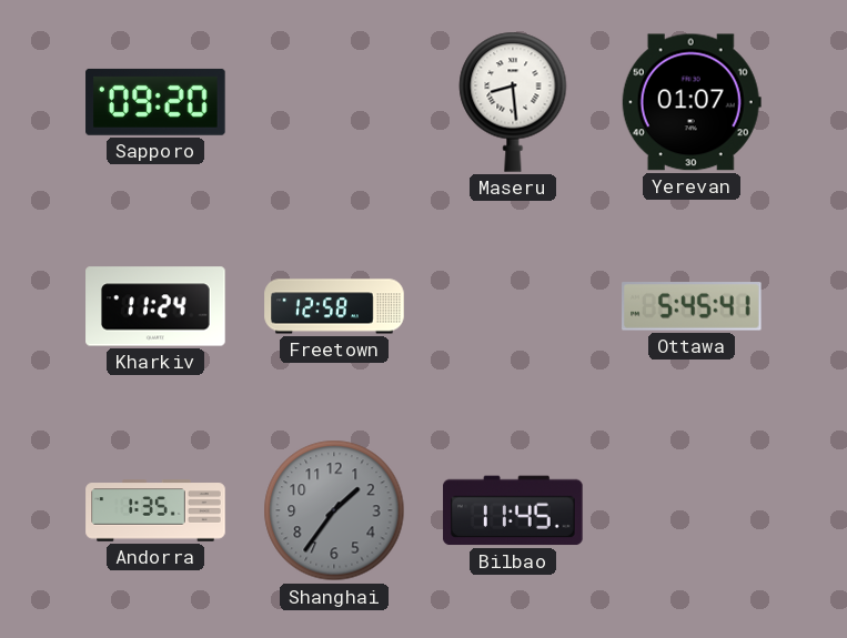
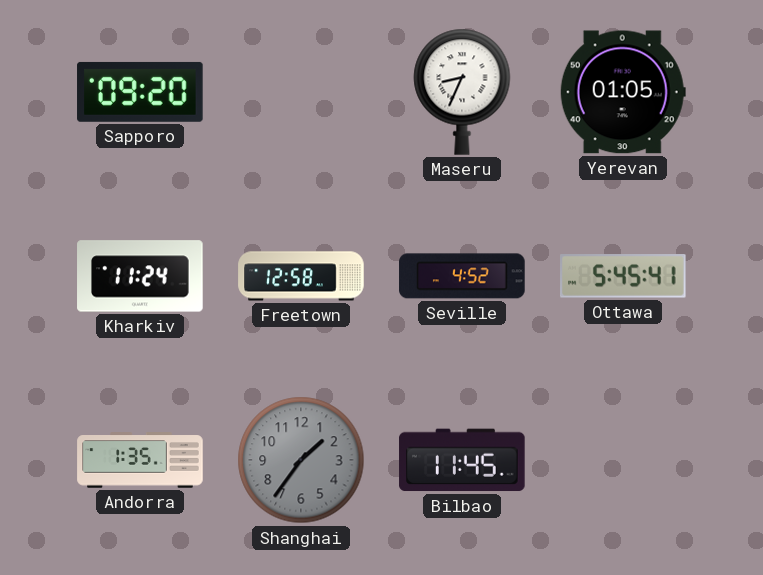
Maseru: 8:29 -> 8:34 (462, 92)
Yerevan: 01:07 -> 01:05 (623, 92)
Seville: none -> 4:52 (462, 276)
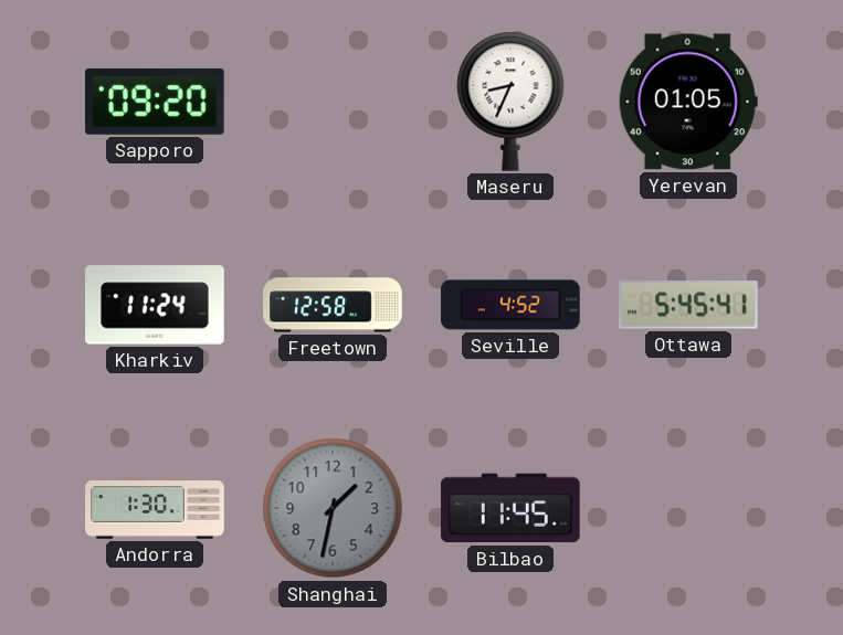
Andorra: 1:35 -> 1:30 (155, 508)
Shanghai: 1:36 -> 1:32 (333, 508)
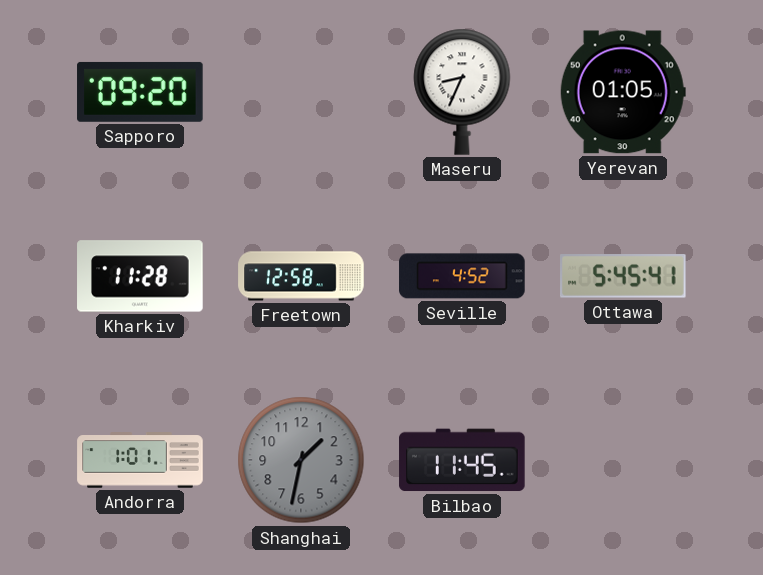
Kharkiv: 11:24 -> 11:28 (140, 276)
Andorra: 1:30 -> 1:01 (140, 460)
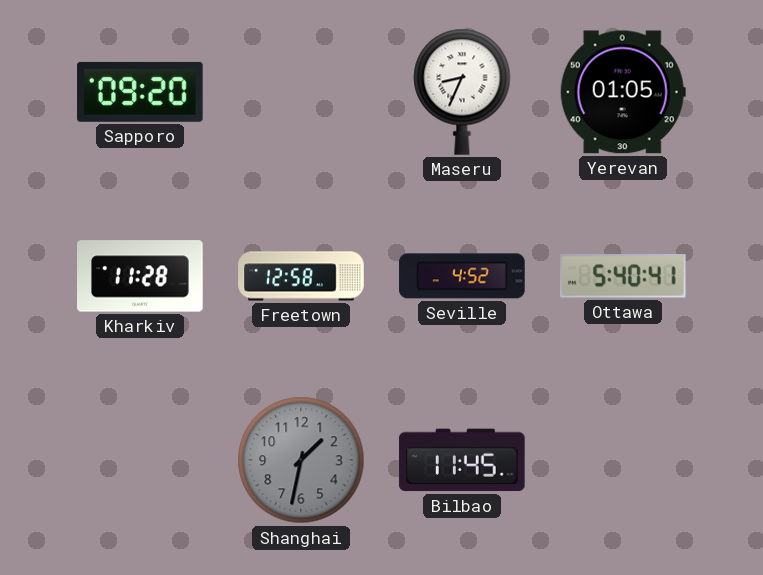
Ottawa: 5:45 -> 5:40 (624, 276)
Andorra: 1:01 -> none (140, 460)
